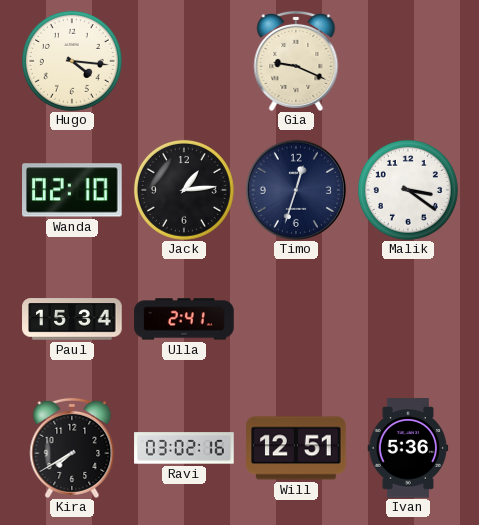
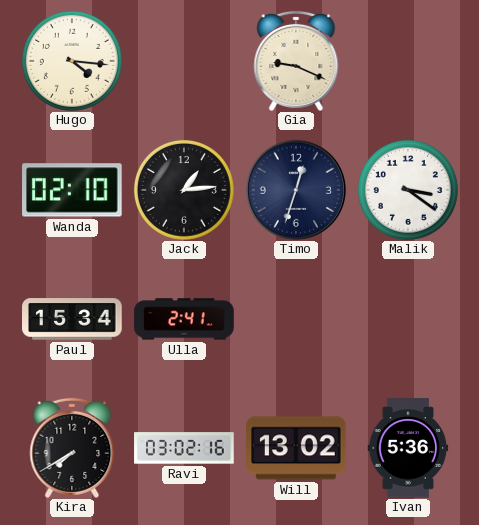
Will: 12:51 -> 13:02 (296, 448)
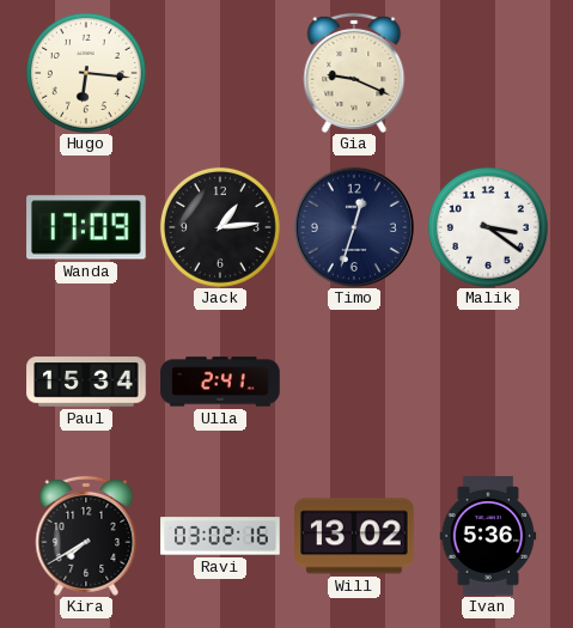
Hugo: 4:16 -> 6:16 (86, 73)
Wanda: 02:10 -> 17:09 (86, 227)
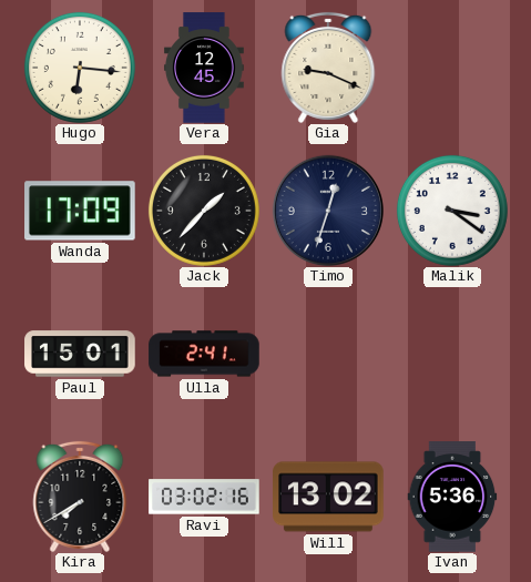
Vera: none -> 12:45 (205, 68)
Jack: 1:14 -> 1:37 (204, 211)
Paul: 15:34 -> 15:01 (80, 354)
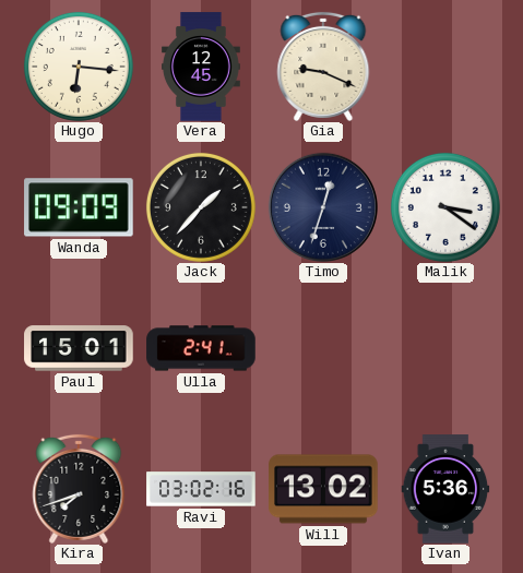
Wanda: 17:09 -> 09:09 (79, 207)
Kira: 7:40 -> 7:42 (79, 489)
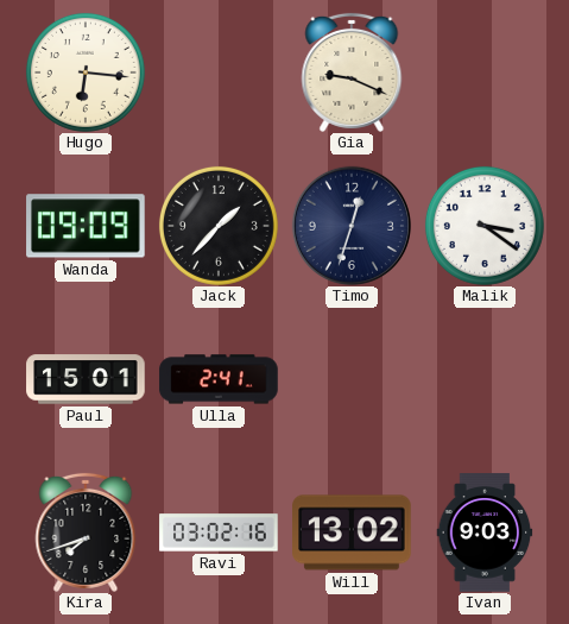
Vera: 12:45 -> none (202, 67)
Ivan: 5:36 -> 9:03 (485, 532)
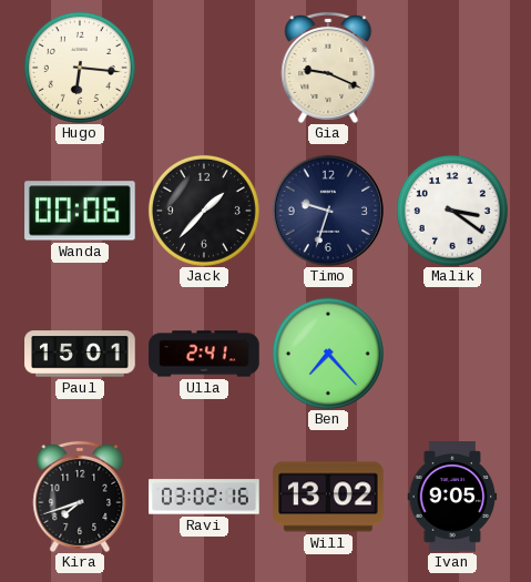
Wanda: 09:09 -> 00:06 (80, 211)
Timo: 12:33 -> 9:33 (328, 211)
Ben: none -> 7:23 (328, 354)
Ivan: 9:03 -> 9:05 (452, 497)
